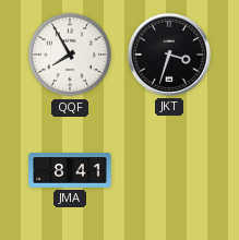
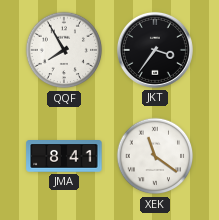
JKT: 3:33 -> 3:36 (155, 50)
XEK: none -> 11:21 (155, 156)
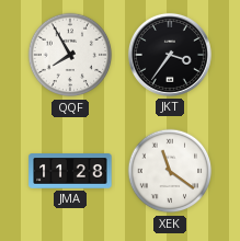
JMA: 8:41 -> 11:28 (70, 171)
